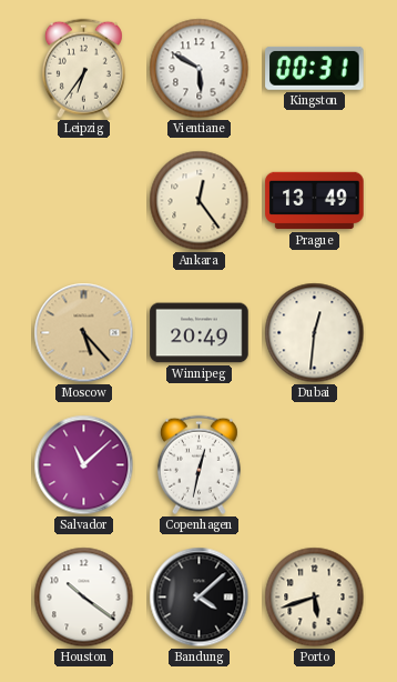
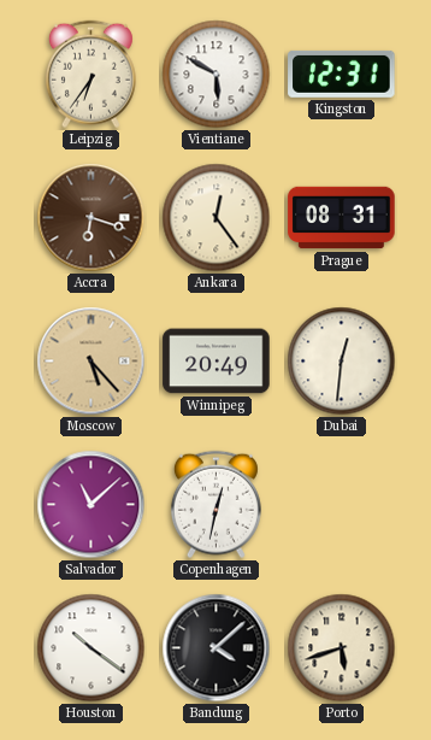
Kingston: 00:31 -> 12:31 (342, 74)
Accra: none -> 6:18 (91, 218)
Prague: 13:49 -> 08:31 (342, 218)
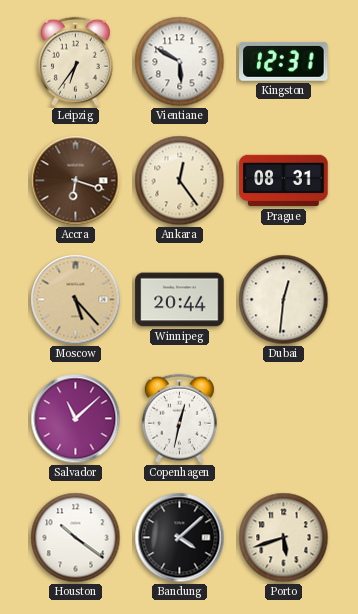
Winnipeg: 20:49 -> 20:44 (180, 300)
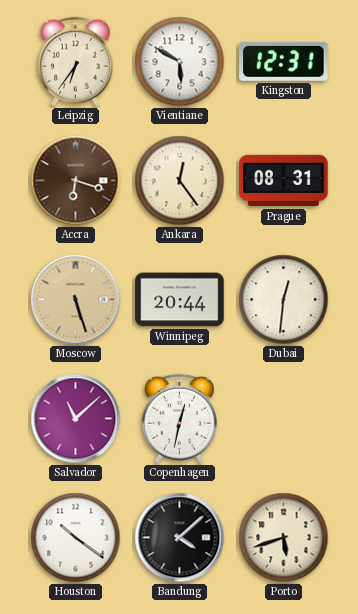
Moscow: 5:23 -> 5:27 (76, 300)
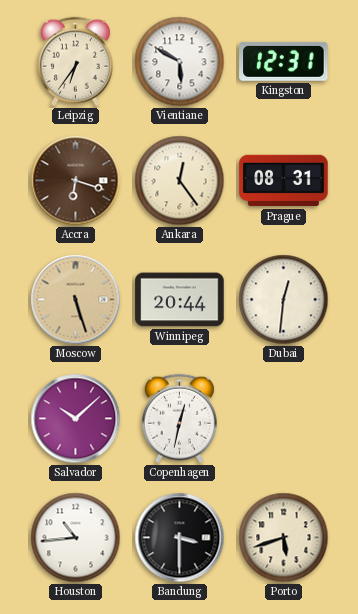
Salvador: 11:08 -> 10:08 (76, 419)
Houston: 10:21 -> 10:44 (76, 538)
Bandung: 4:08 -> 3:30 (180, 538)
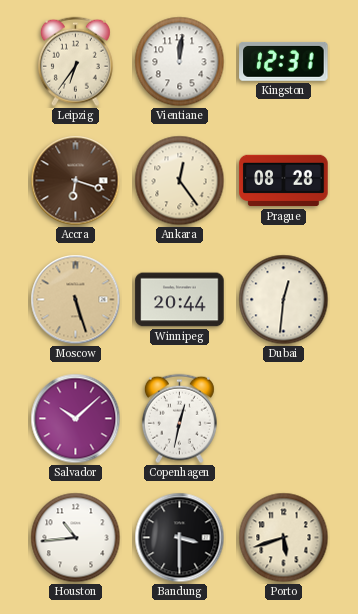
Vientiane: 5:50 -> 12:01 (180, 62)
Prague: 08:31 -> 08:28 (284, 181)
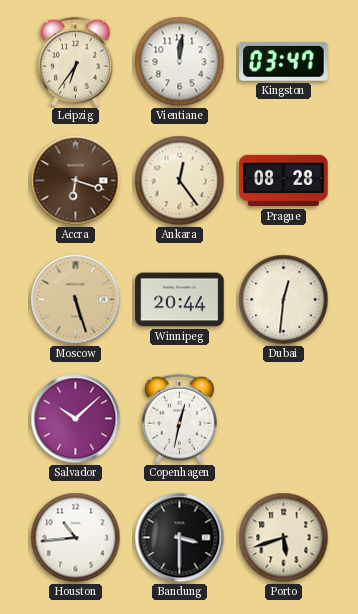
Kingston: 12:31 -> 03:47 (284, 61)
